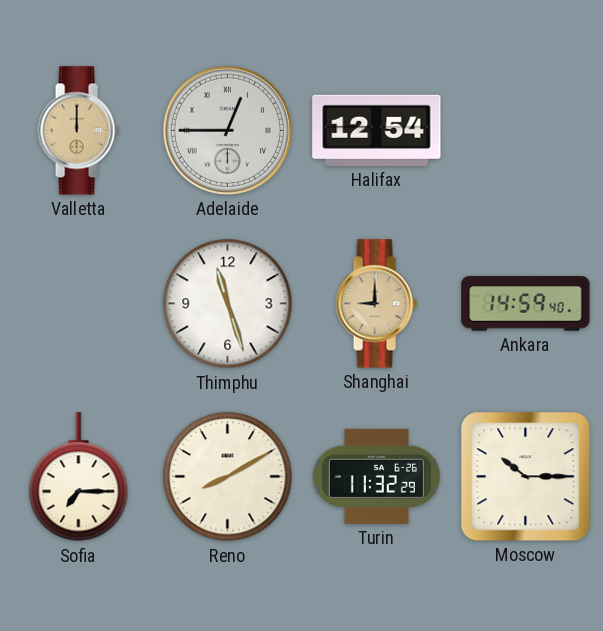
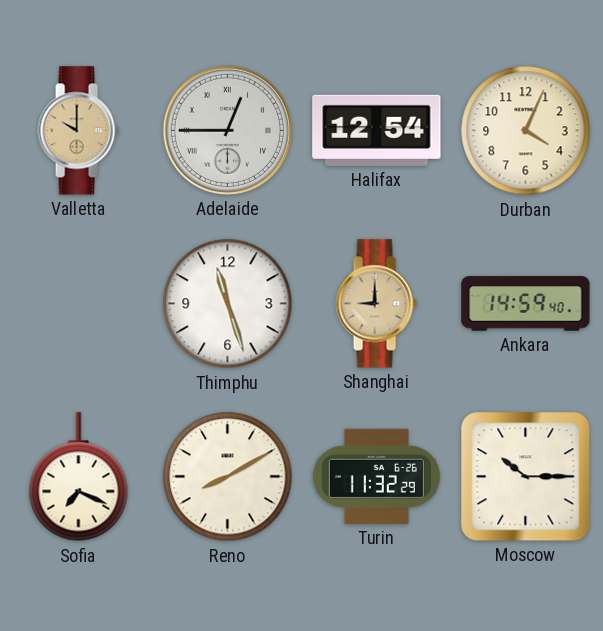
Valletta: 12:00 -> 10:00 (78, 131)
Durban: none -> 4:04 (526, 131)
Sofia: 7:15 -> 7:19 (79, 477)
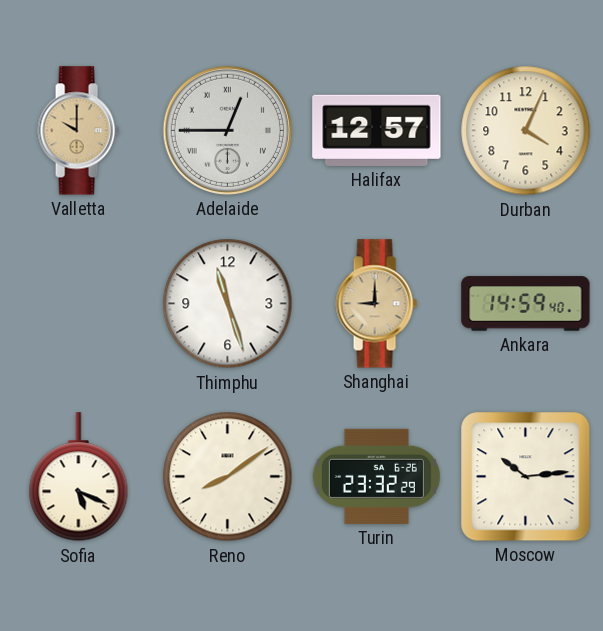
Halifax: 12:54 -> 12:57 (377, 130)
Sofia: 7:19 -> 5:19 (79, 477)
Reno: 8:10 -> 8:09 (228, 477)
Turin: 11:32 -> 23:32 (376, 476)
Moscow: 10:15 -> 10:14 (526, 477)
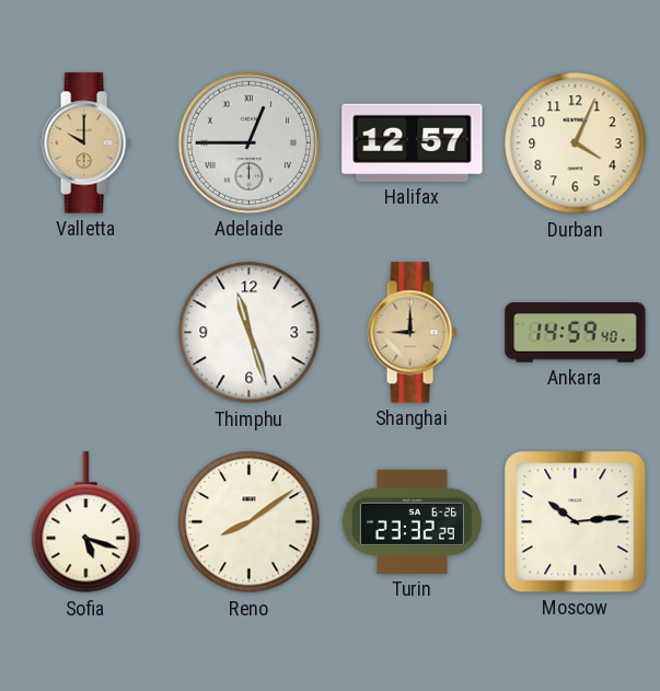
Sofia: 5:19 -> 5:18 (86, 522)
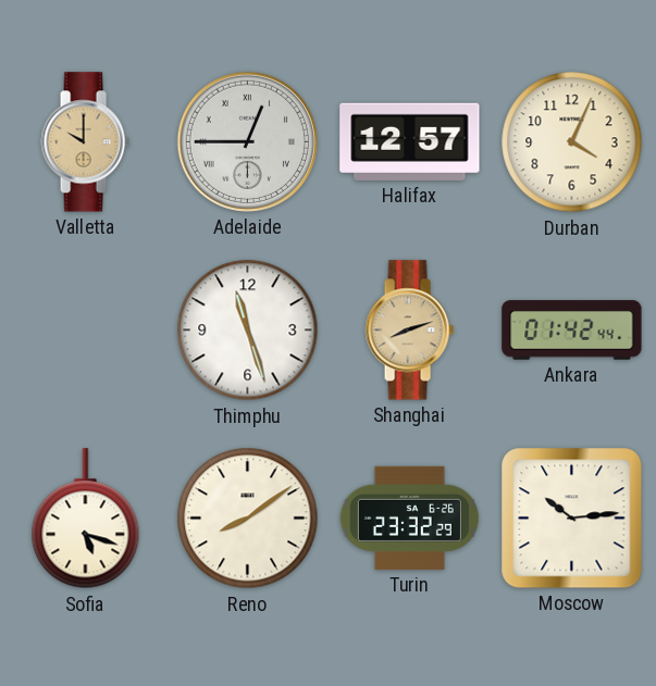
Shanghai: 9:00 -> 8:12 (409, 330)
Ankara: 14:59 -> 01:42 (572, 330)
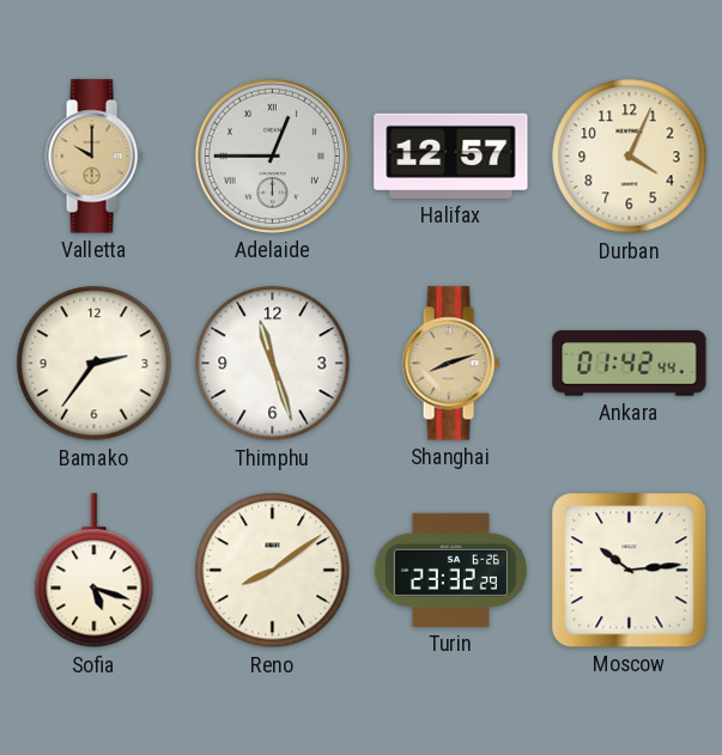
Bamako: none -> 2:36 (95, 364)
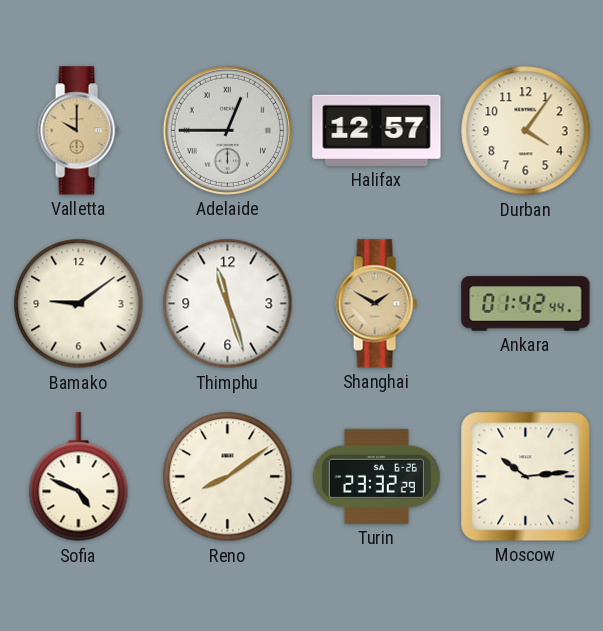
Durban: 4:04 -> 4:06 (526, 131)
Bamako: 2:36 -> 9:09 (79, 304)
Shanghai: 8:12 -> 1:50 (376, 304)
Sofia: 5:18 -> 4:49 (79, 477)
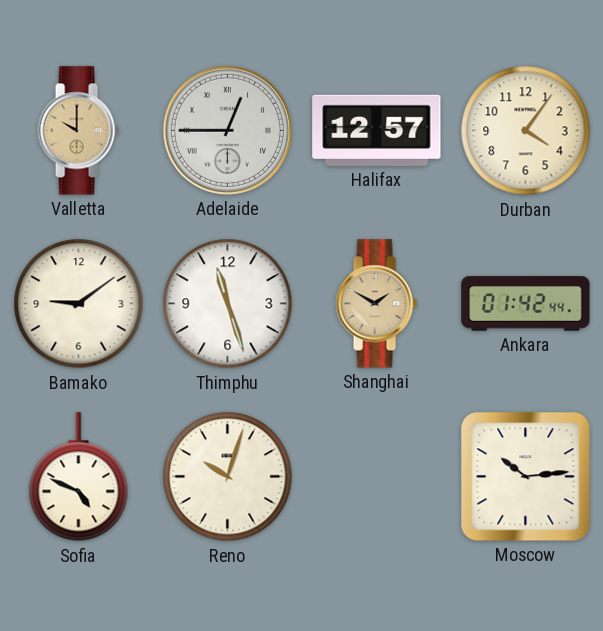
Reno: 8:09 -> 10:03 (228, 477)
Turin: 23:32 -> none (376, 476)
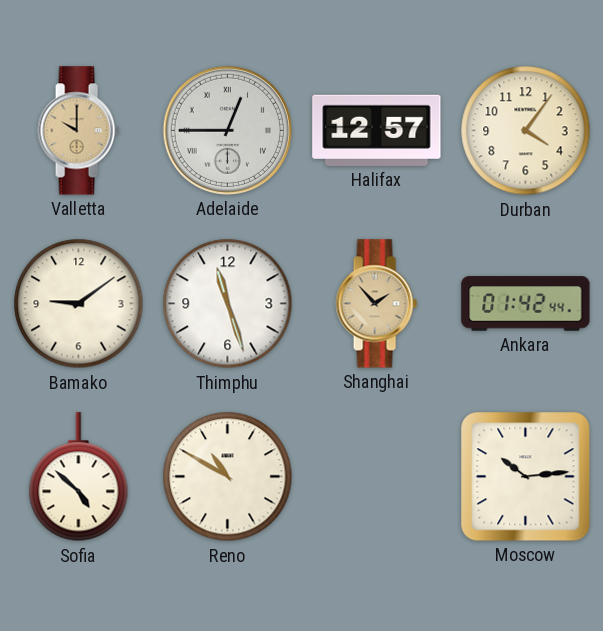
Shanghai: 1:50 -> 1:53 (376, 304)
Sofia: 4:49 -> 4:52 (79, 477)
Reno: 10:03 -> 10:50 (228, 477)
